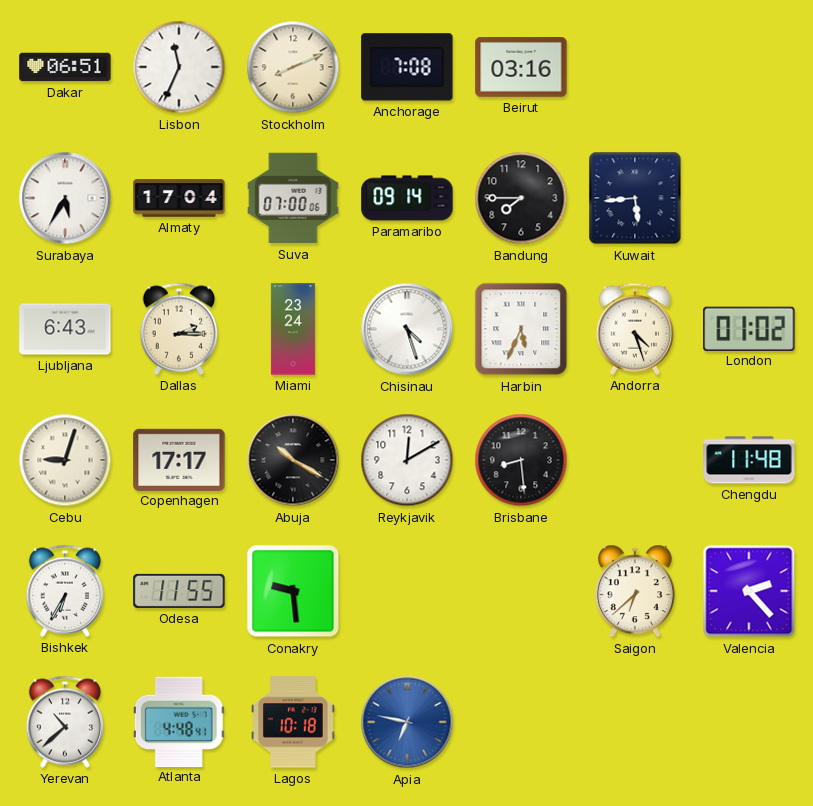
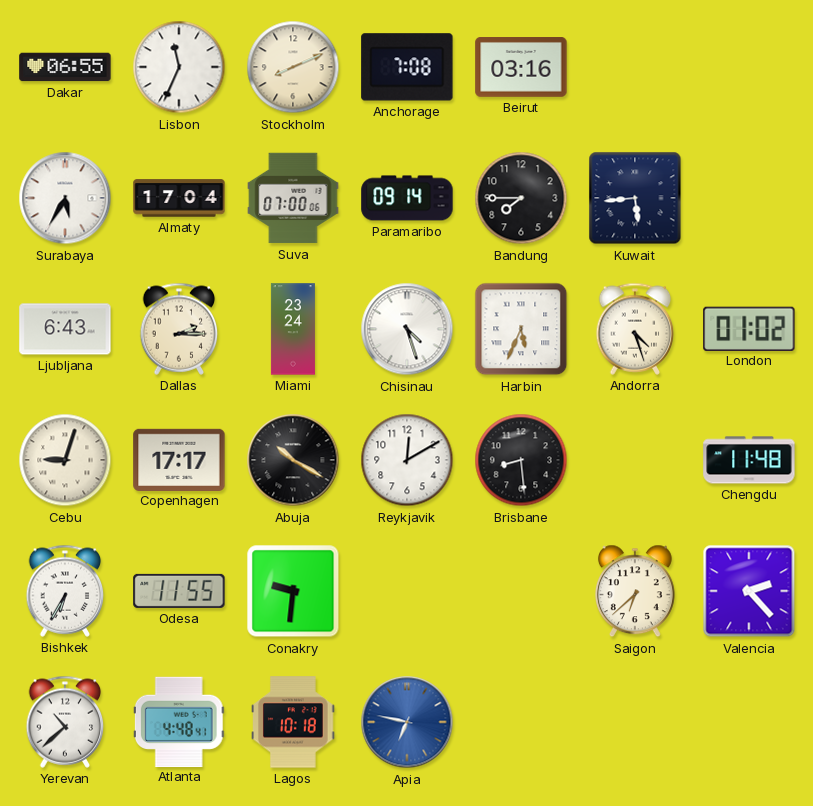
Dakar: 06:51 -> 06:55 (65, 67)
Conakry: 9:29 -> 9:31 (293, 591)
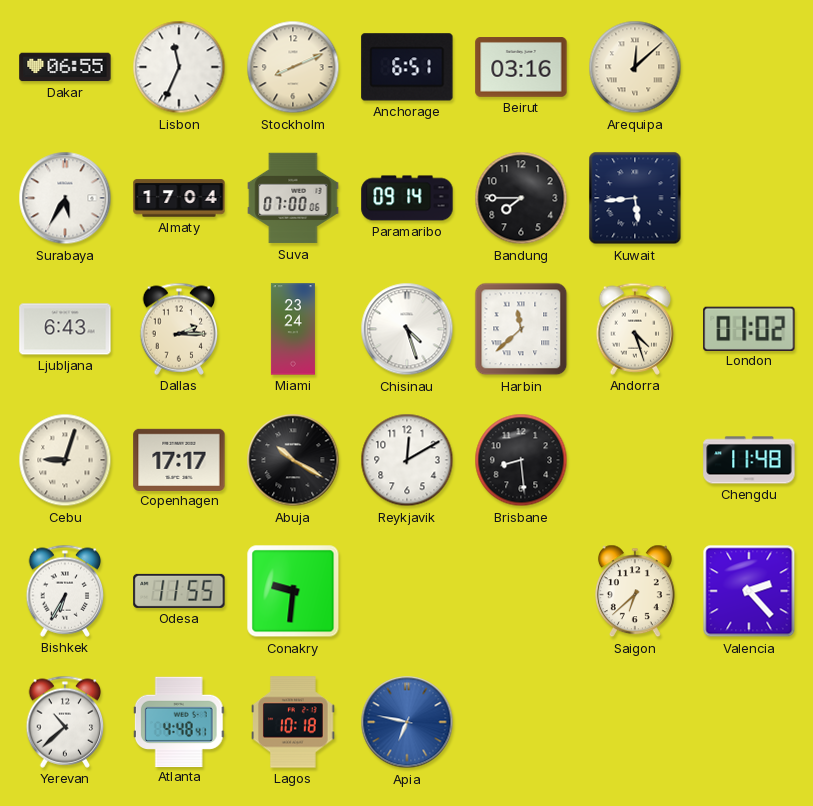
Anchorage: 7:08 -> 6:51 (407, 67)
Arequipa: none -> 12:08 (635, 67)
Harbin: 5:34 -> 11:38 (521, 329)
